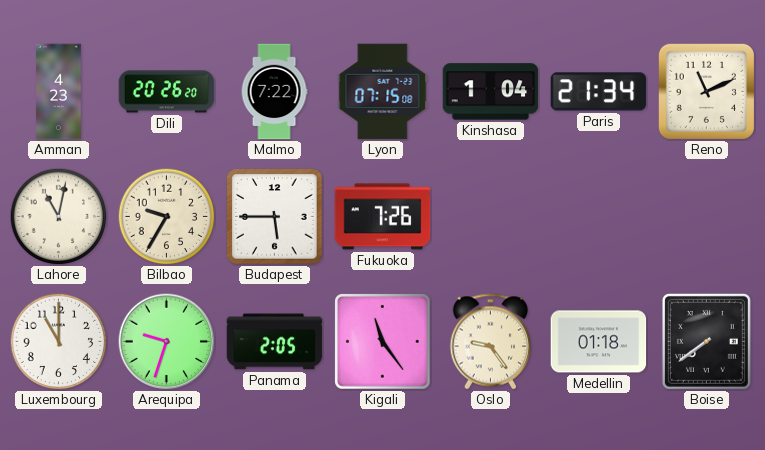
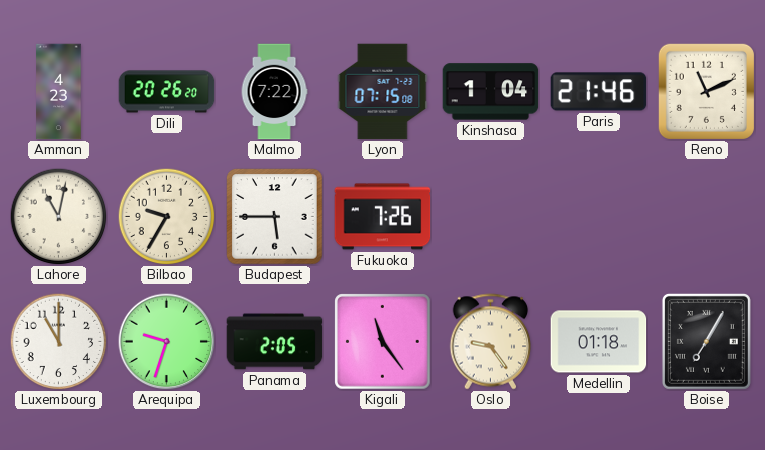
Paris: 21:34 -> 21:46 (599, 92)
Boise: 7:39 -> 7:05 (706, 341)
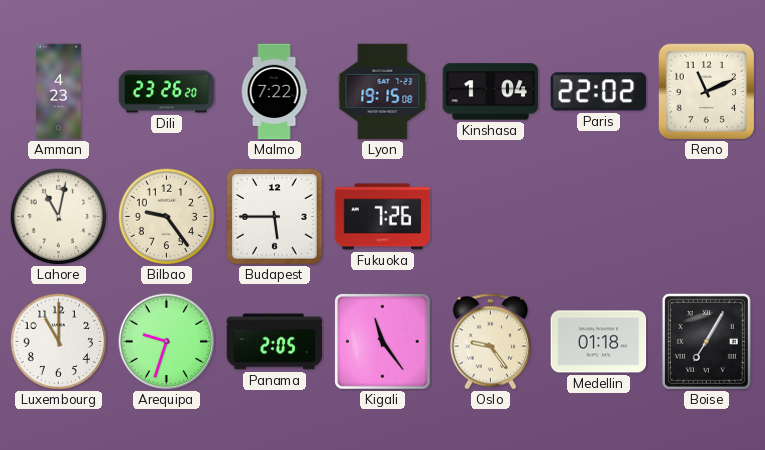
Dili: 20:26 -> 23:26 (167, 92)
Lyon: 07:15 -> 19:15 (383, 92)
Paris: 21:46 -> 22:02 (599, 92)
Bilbao: 9:35 -> 9:24 (166, 216)
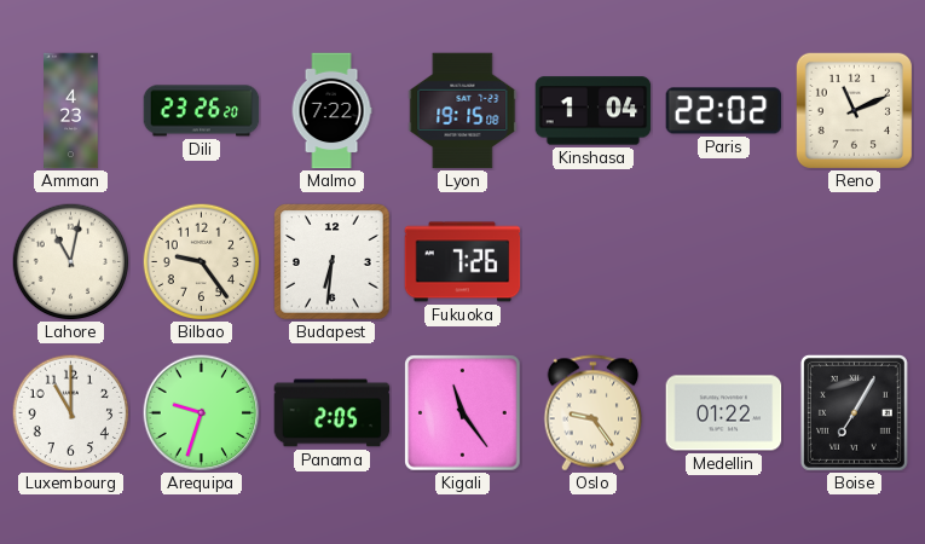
Budapest: 5:45 -> 6:31 (333, 262)
Medellin: 01:18 -> 01:22 (724, 413)
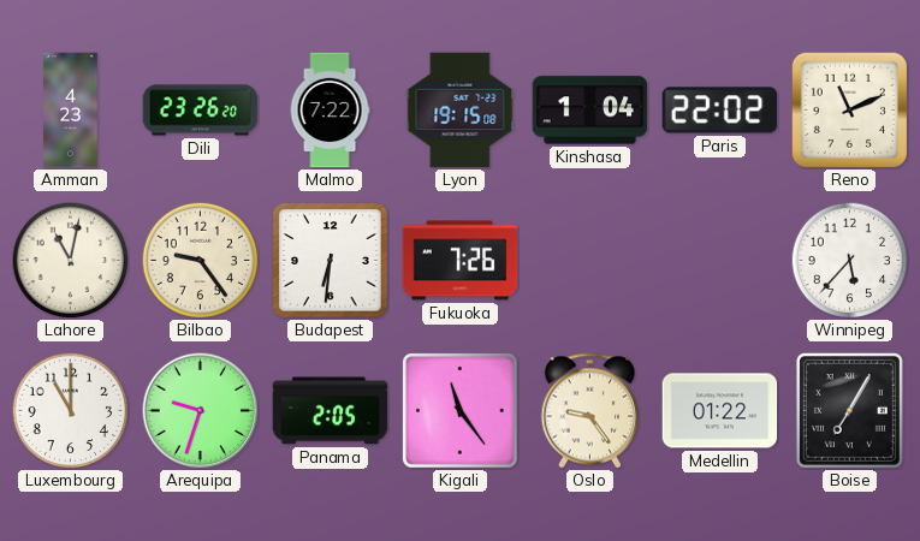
Winnipeg: none -> 5:37 (849, 260)
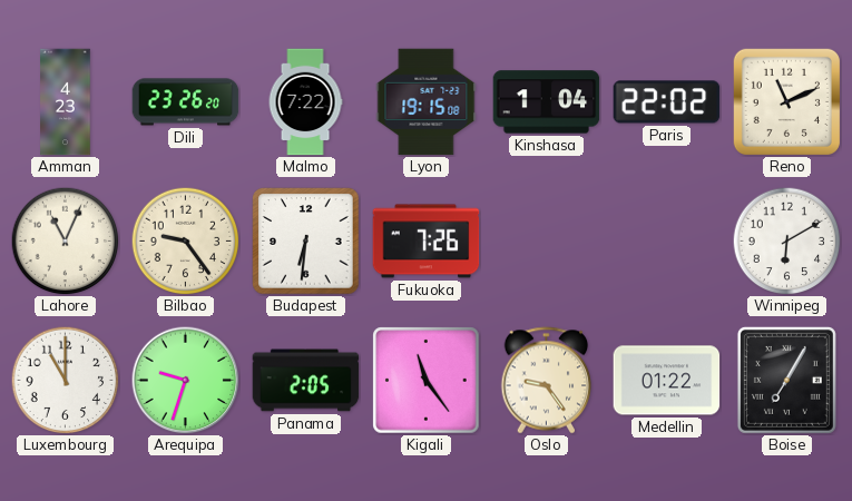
Lahore: 11:02 -> 11:04 (65, 240)
Winnipeg: 5:37 -> 6:10 (786, 240)
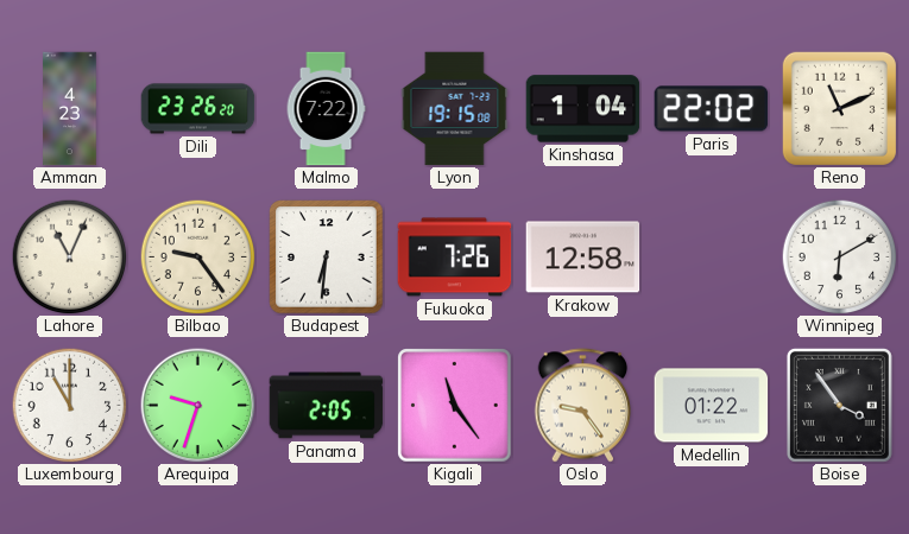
Krakow: none -> 12:58 (583, 258)
Boise: 7:05 -> 3:54 (839, 405)
